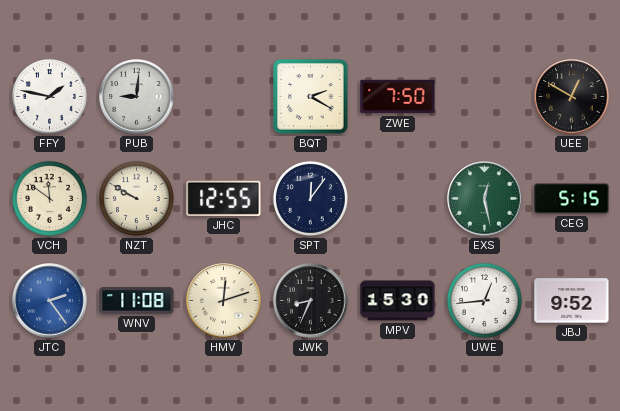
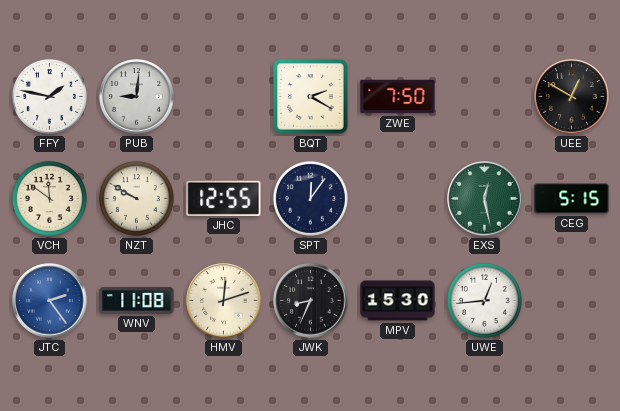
JBJ: 9:52 -> none (572, 301)
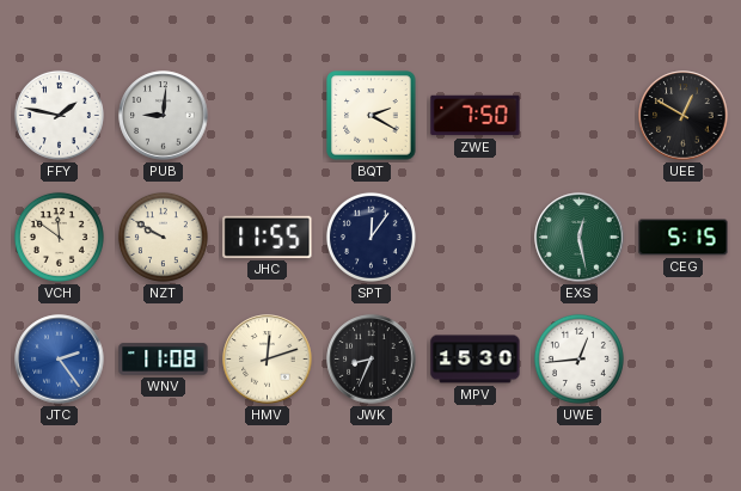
JHC: 12:55 -> 11:55 (268, 237)
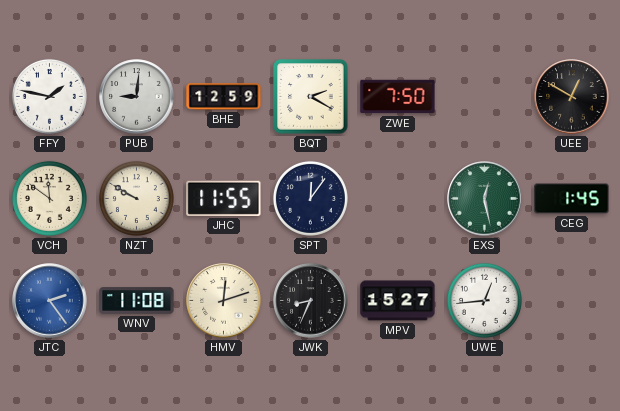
BHE: none -> 12:59 (224, 97)
CEG: 5:15 -> 1:45 (572, 199)
MPV: 15:30 -> 15:27 (398, 301)
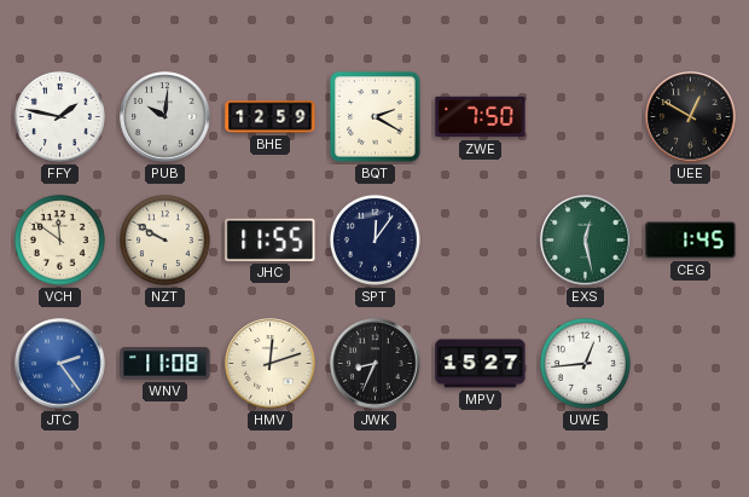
PUB: 9:01 -> 10:01 (166, 117)
